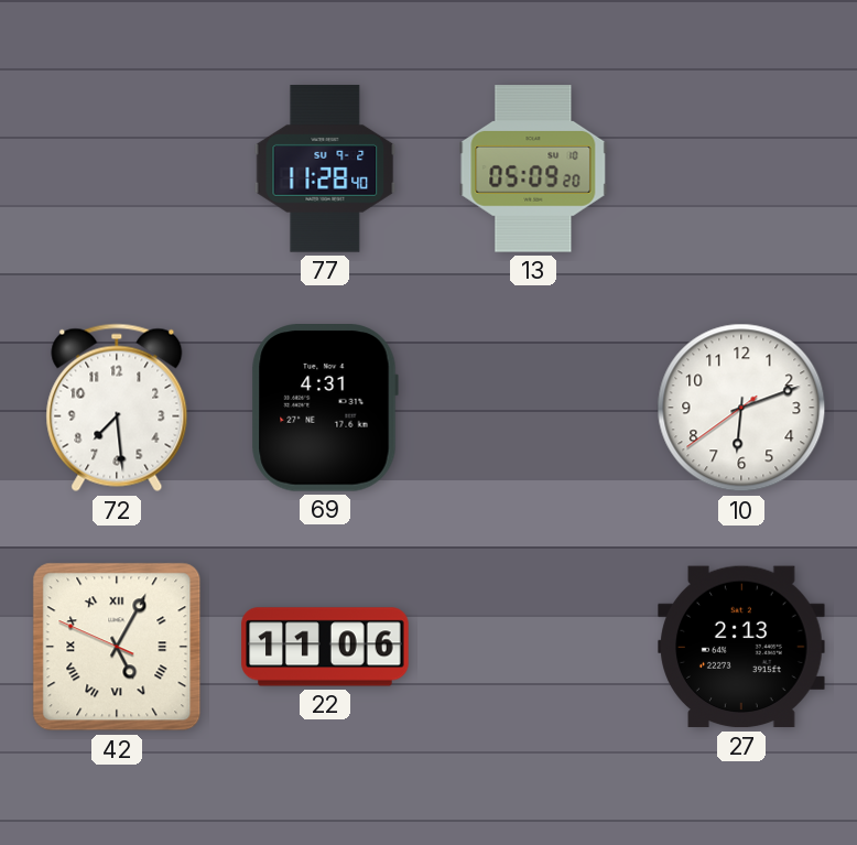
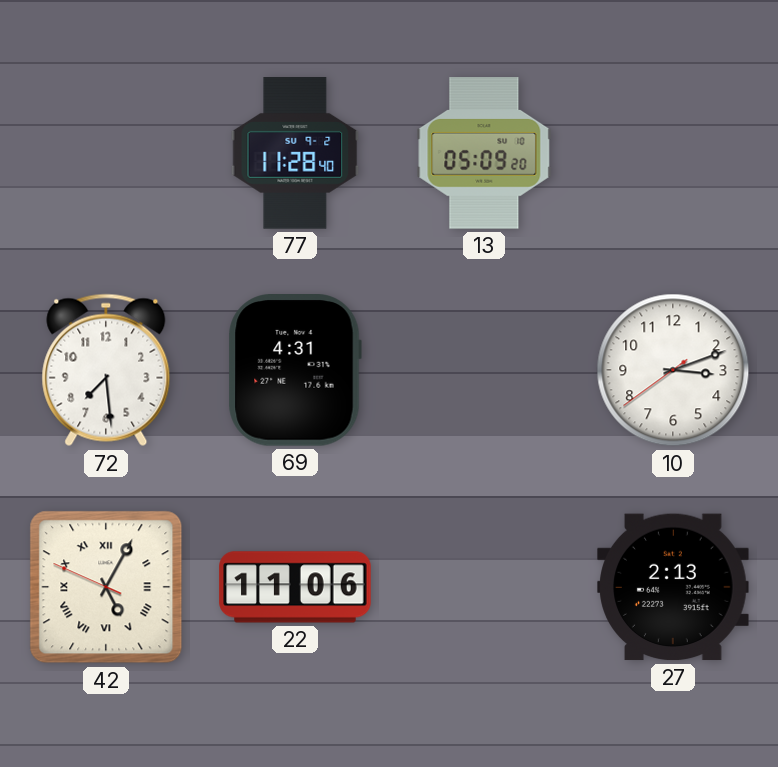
10: 6:11 -> 3:11 (673, 370)
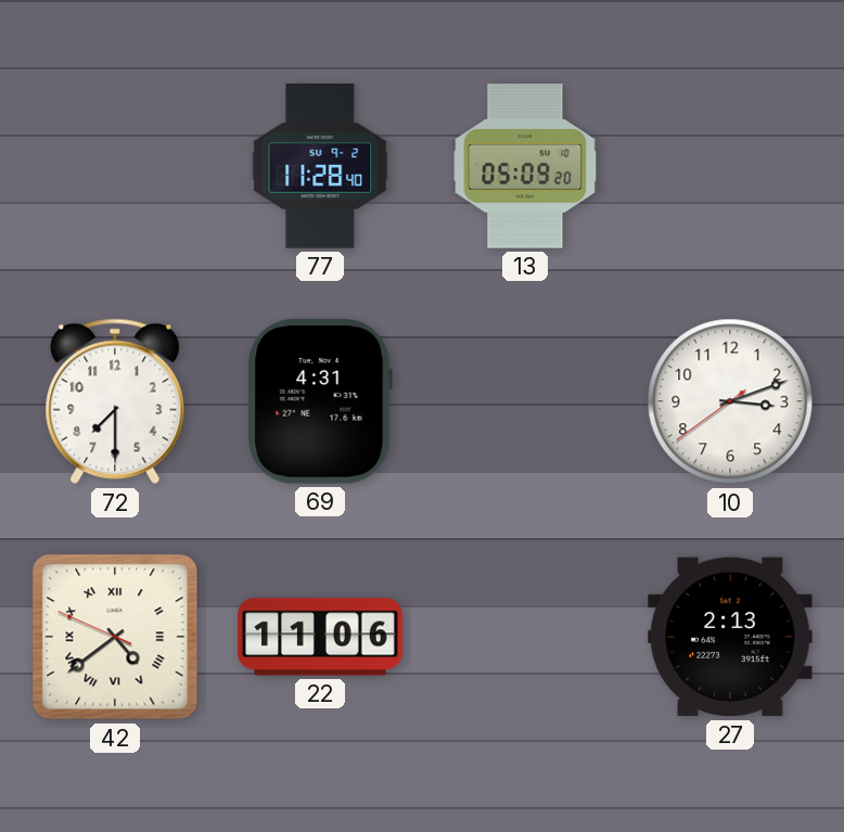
72: 7:29 -> 7:30 (115, 401)
42: 5:04 -> 4:38 (115, 637)
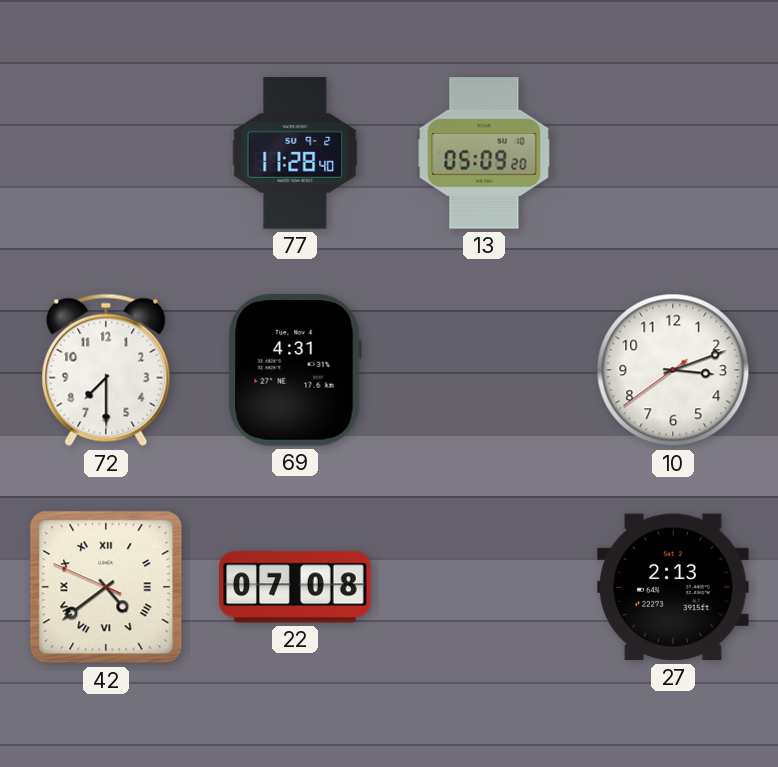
22: 11:06 -> 07:08 (295, 587)
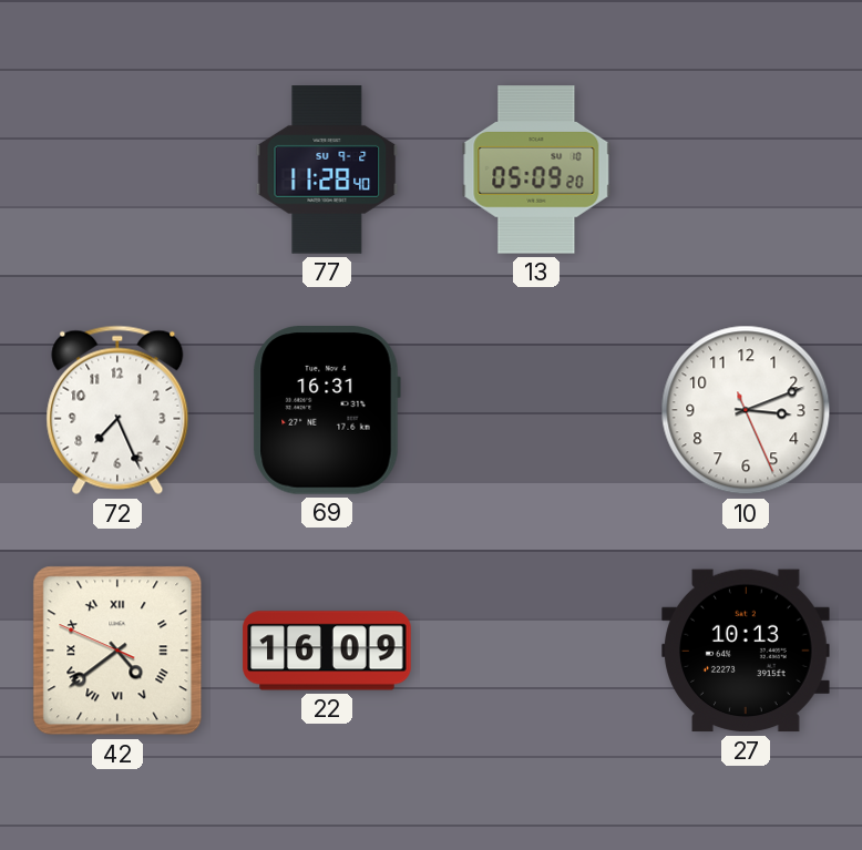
72: 7:30 -> 7:26 (117, 410)
69: 4:31 -> 16:31 (327, 410)
10: 3:11:39 -> 3:11:26 (746, 410)
22: 07:08 -> 16:09 (327, 651)
27: 2:13 -> 10:13 (746, 651)
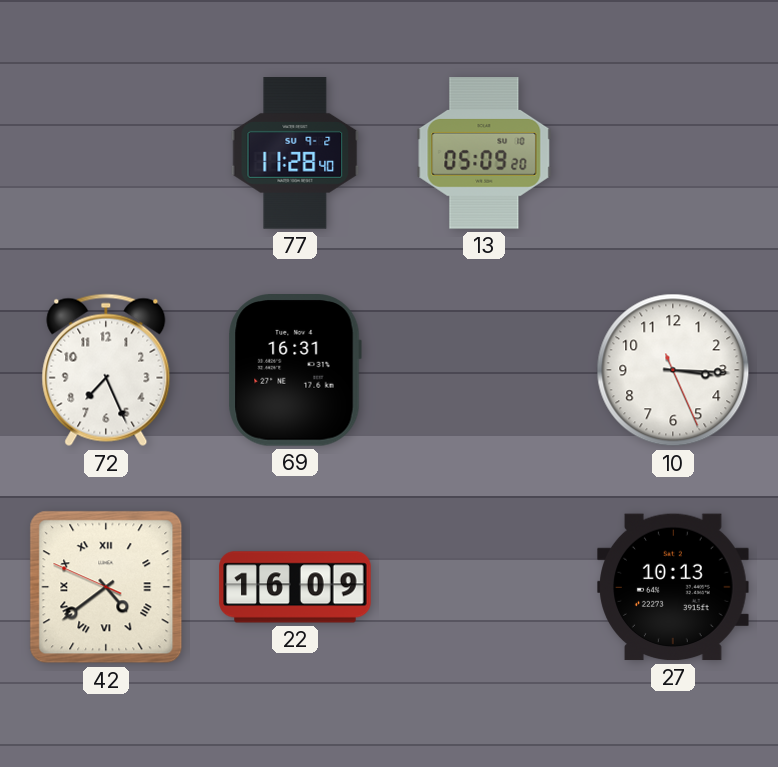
10: 3:11 -> 3:15 (673, 370)
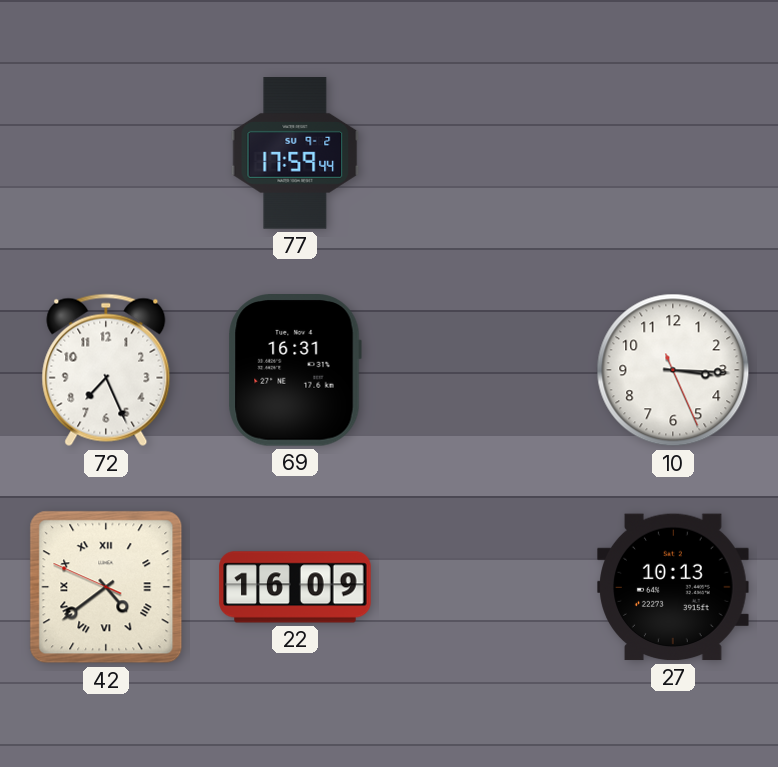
77: 11:28 -> 17:59 (295, 153)
13: 05:09 -> none (484, 153)
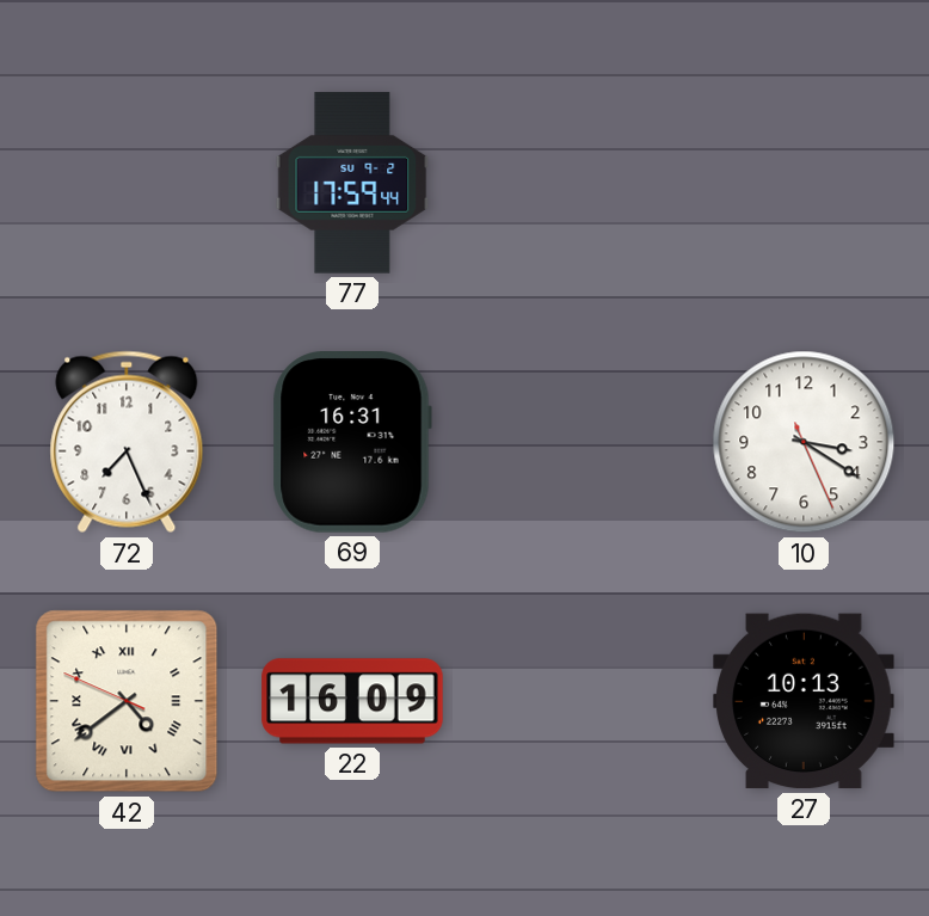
10: 3:15 -> 3:20 (804, 442)
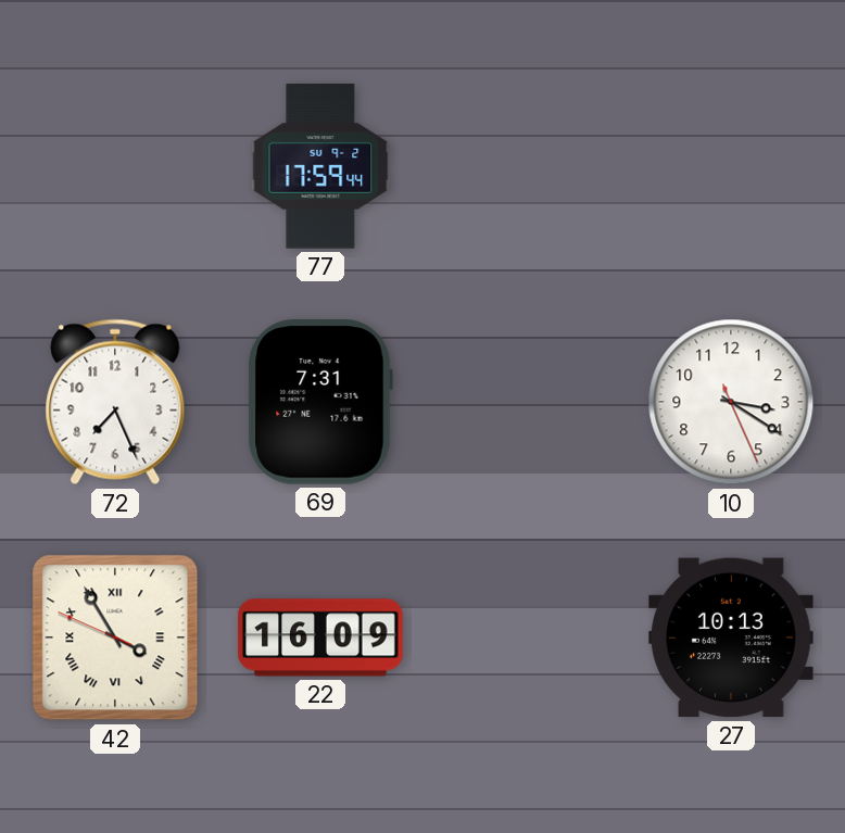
69: 16:31 -> 7:31 (320, 402)
42: 4:38 -> 3:54 (115, 638)
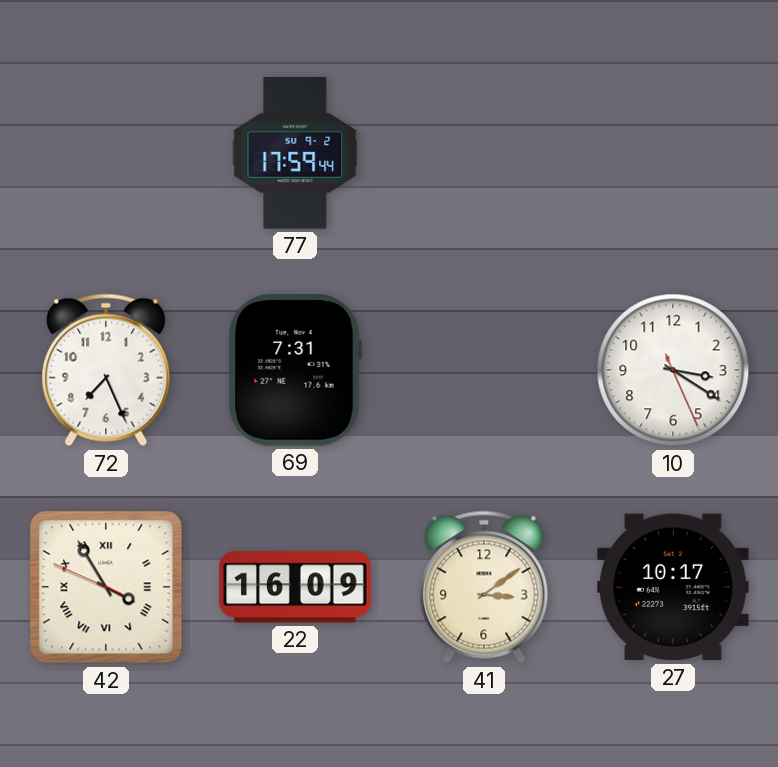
41: none -> 3:09 (484, 587)
27: 10:13 -> 10:17 (673, 587)
